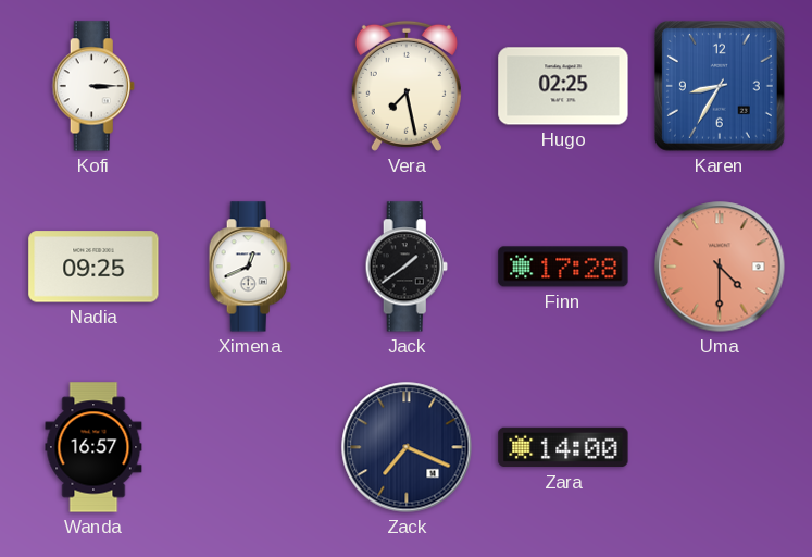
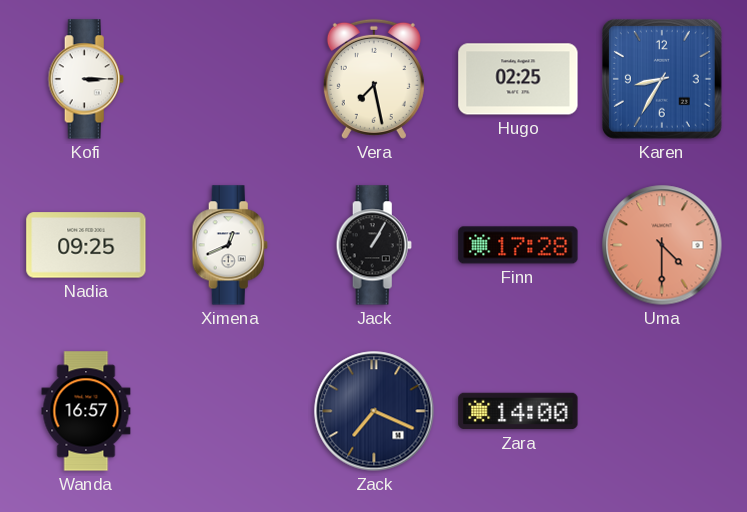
Jack: 1:39 -> 1:05 (374, 245)
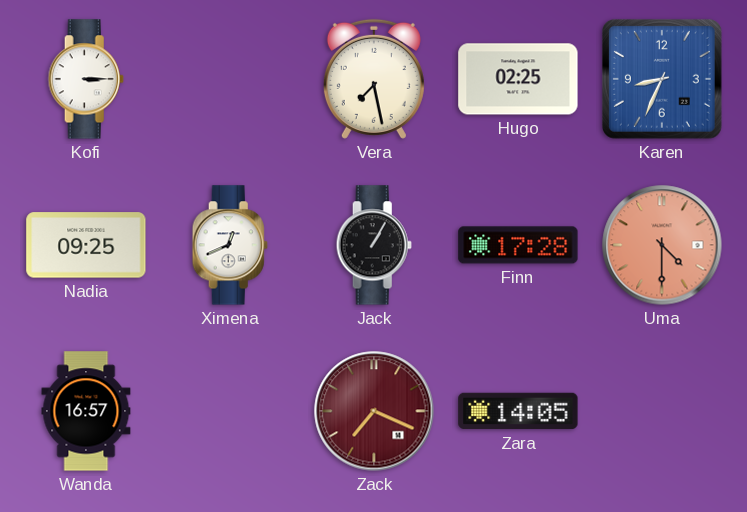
Karen: 8:35 -> 8:34 (662, 79)
Zack dial: navy -> burgundy (374, 411)
Zara: 14:00 -> 14:05 (518, 411)
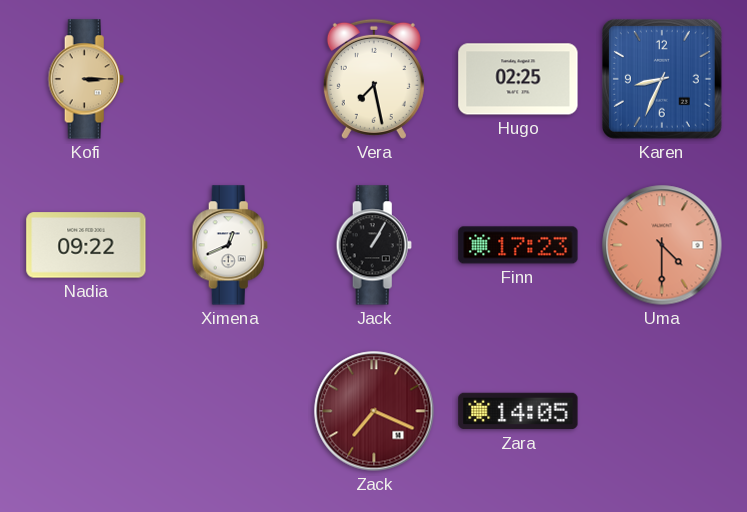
Kofi dial: white -> champagne (86, 79)
Nadia: 09:25 -> 09:22 (86, 245)
Finn: 17:28 -> 17:23 (518, 245)
Wanda: 16:57 -> none (86, 411)
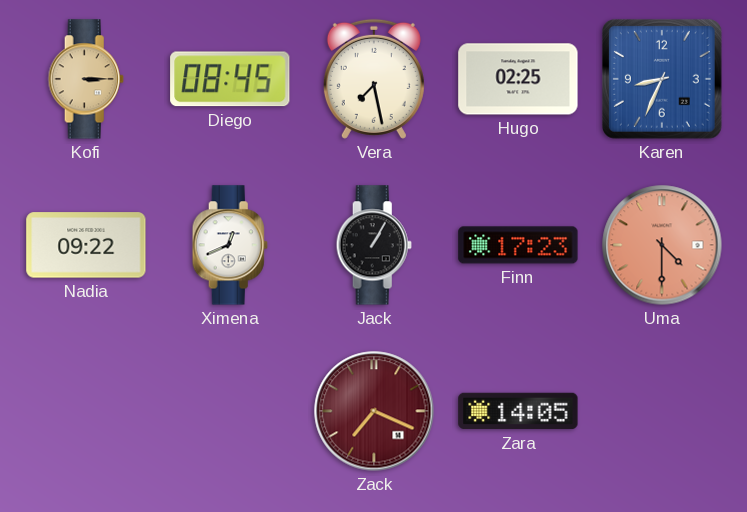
Diego: none -> 08:45 (230, 79)
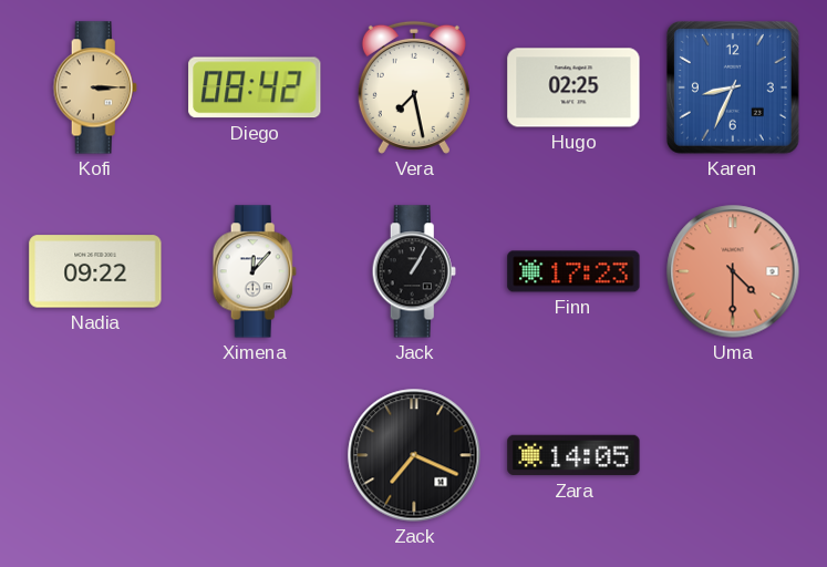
Diego: 08:45 -> 08:42 (255, 87)
Ximena: 12:41 -> 12:07 (255, 271)
Zack dial: burgundy -> black (414, 455)
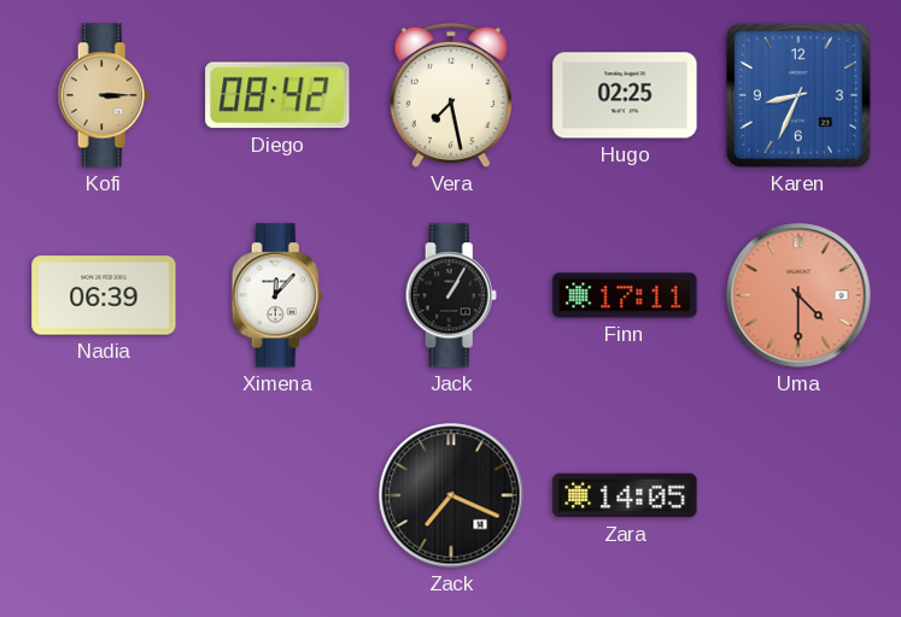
Nadia: 09:22 -> 06:39 (104, 295)
Finn: 17:23 -> 17:11 (625, 295)
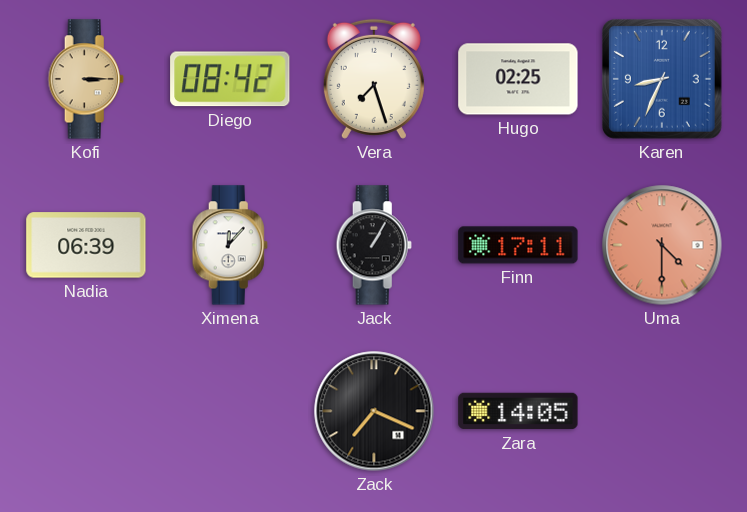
Vera: 7:28 -> 7:27 (374, 79)
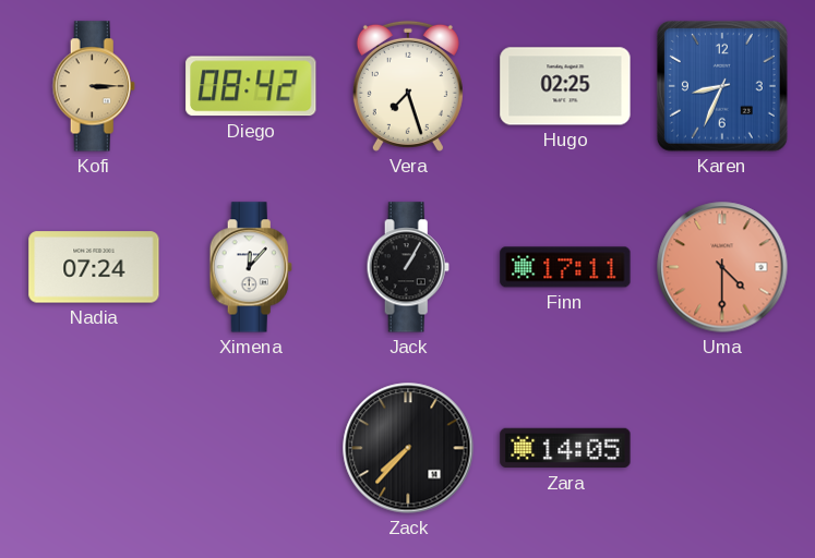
Nadia: 06:39 -> 07:24 (94, 267)
Zack: 7:19 -> 7:37 (408, 448)
